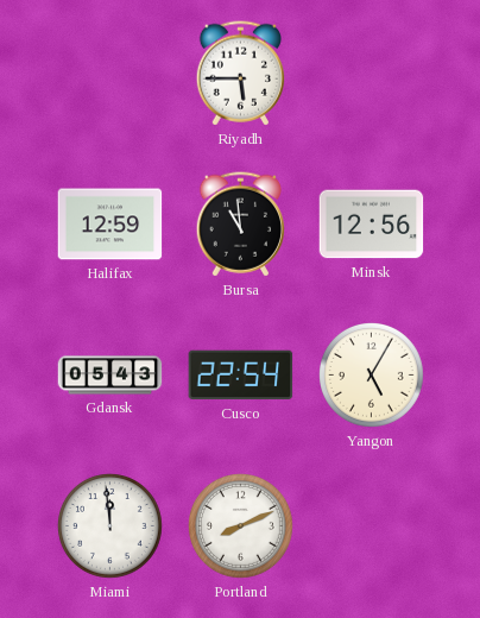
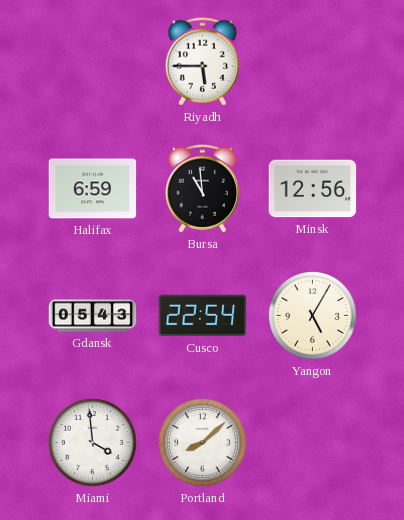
Halifax: 12:59 -> 6:59 (93, 189)
Miami: 11:59 -> 3:59 (93, 443)
Portland: 8:11 -> 8:08 (203, 443)
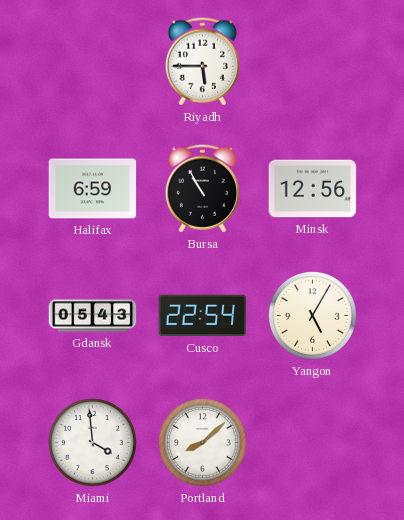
Bursa: 10:59 -> 10:55 (202, 189)
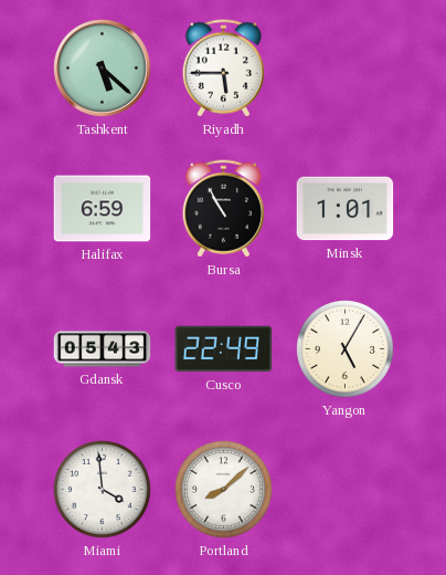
Tashkent: none -> 5:22 (103, 69)
Minsk: 12:56 -> 1:01 (346, 209)
Cusco: 22:54 -> 22:49 (224, 349)
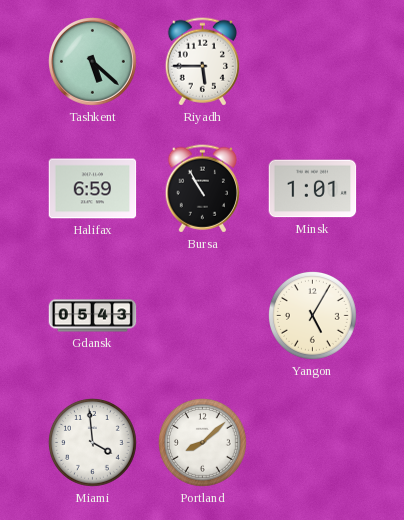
Cusco: 22:49 -> none (224, 349)
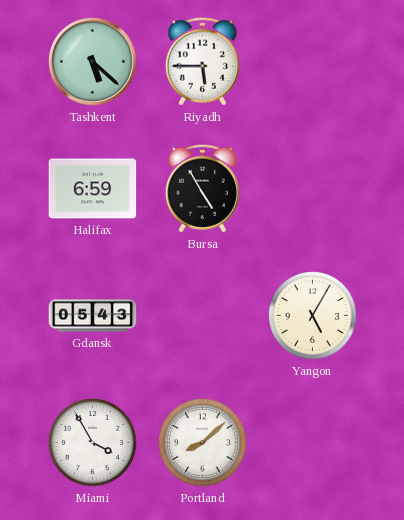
Bursa: 10:55 -> 4:55 (202, 189)
Minsk: 1:01 -> none (313, 189)
Miami: 3:59 -> 3:55 (93, 443)
